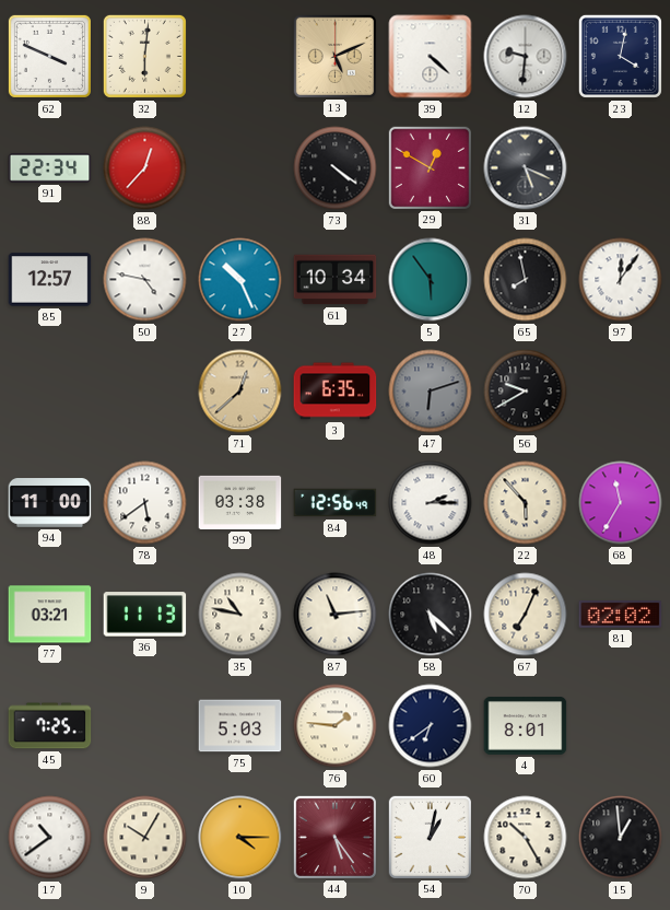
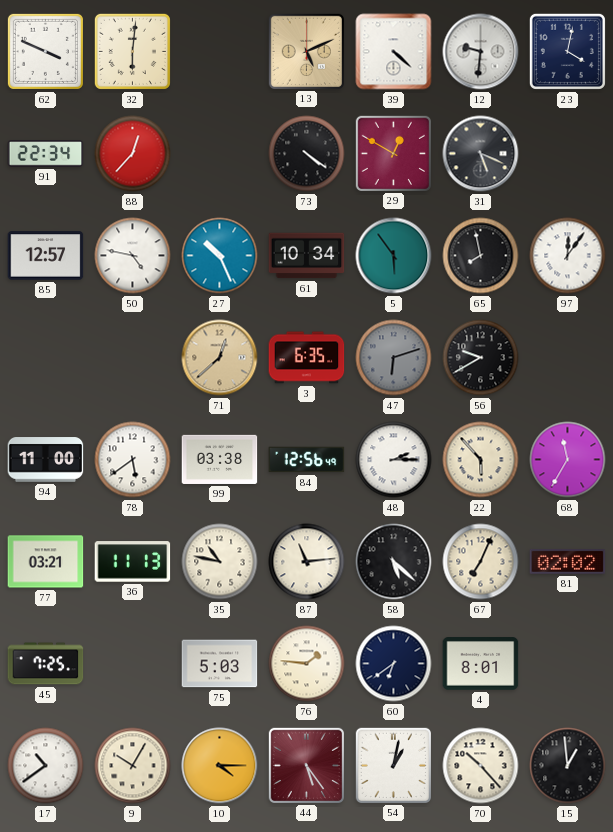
70: 10:25 -> 10:23 (481, 766)
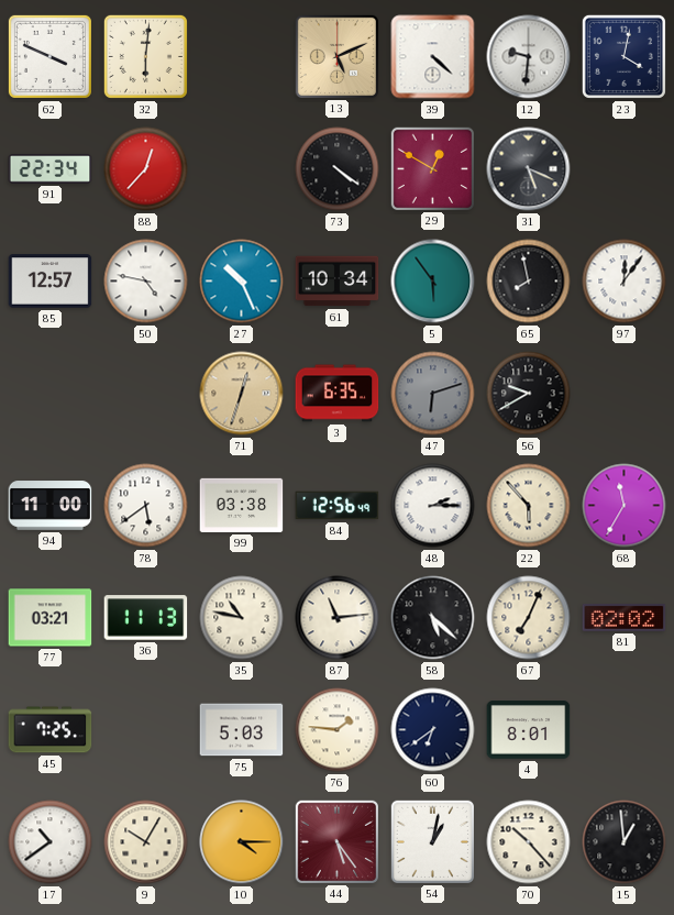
71: 12:38 -> 12:33 (242, 394)
